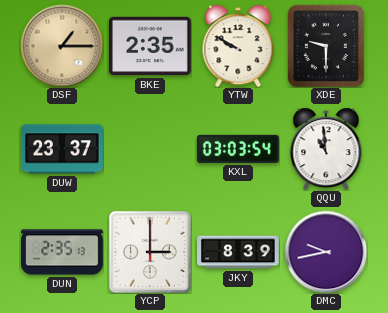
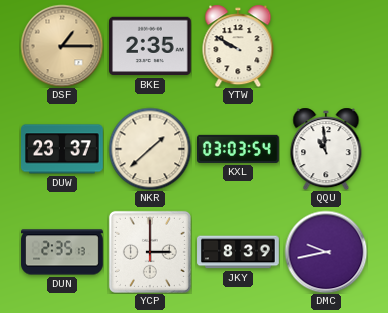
XDE: 9:30 -> none (326, 46)
NKR: none -> 1:38 (150, 149)
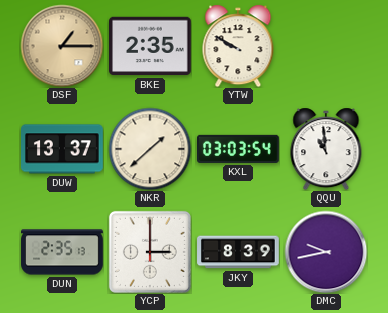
DUW: 23:37 -> 13:37 (63, 149)
